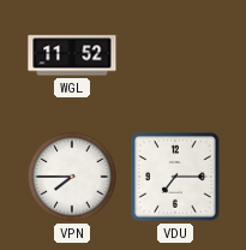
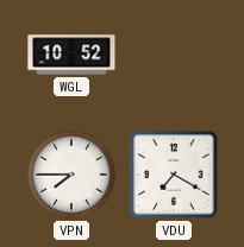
WGL: 11:52 -> 10:52 (71, 55)
VDU: 7:15 -> 7:20 (174, 175)
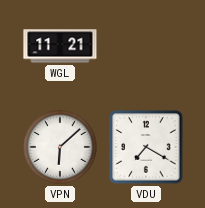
WGL: 10:52 -> 11:21 (60, 46)
VPN: 7:45 -> 6:08 (60, 147)
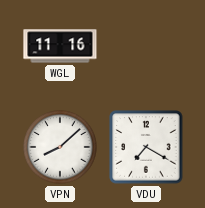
WGL: 11:21 -> 11:16 (60, 46)
VPN: 6:08 -> 8:08 (60, 147)
